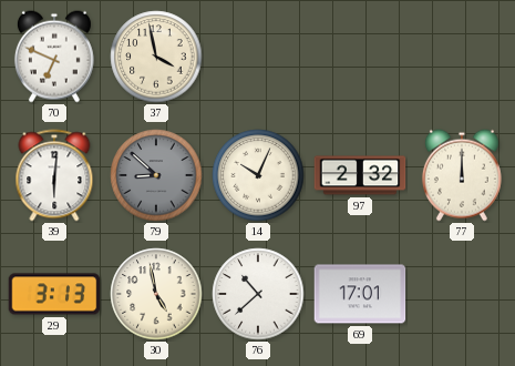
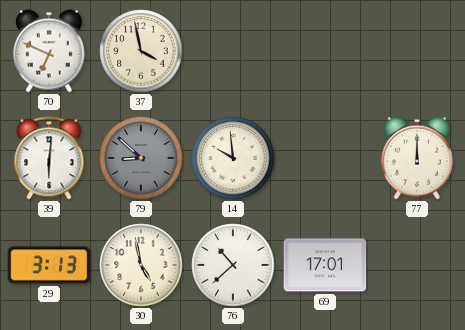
14: 10:04 -> 9:59 (233, 158)
97: 2:32 -> none (360, 175)
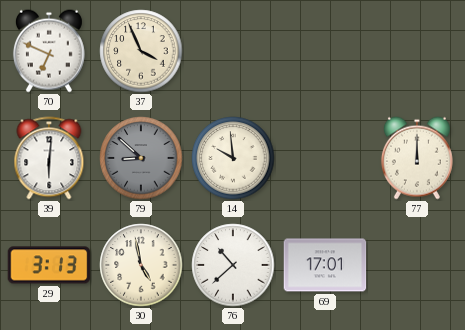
37: 3:58 -> 3:56 (141, 51)
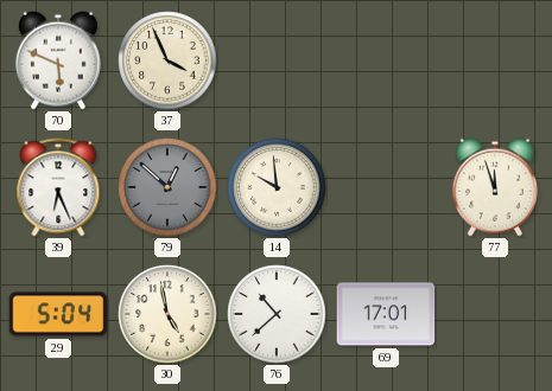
70: 6:49 -> 5:49 (58, 60)
39: 6:01 -> 6:26 (58, 187)
79: 8:52 -> 12:52 (167, 187)
77: 12:00 -> 11:57 (495, 187)
29: 3:13 -> 5:04 (58, 314)
